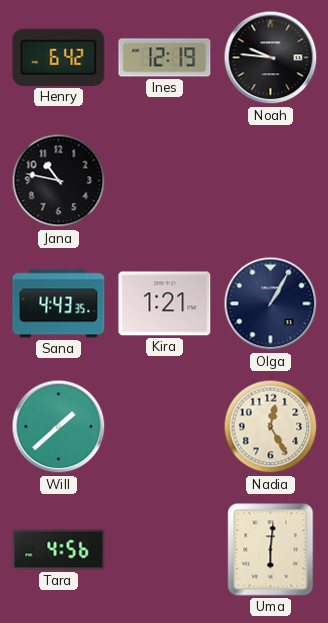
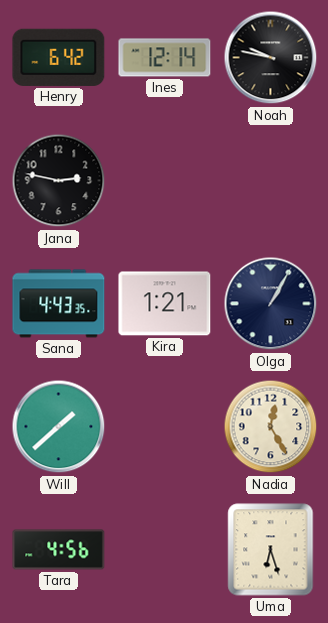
Ines: 12:19 -> 12:14 (165, 58)
Noah: 9:46 -> 9:47 (271, 58)
Jana: 10:47 -> 2:47 (59, 181)
Uma: 6:01 -> 6:27 (271, 550)
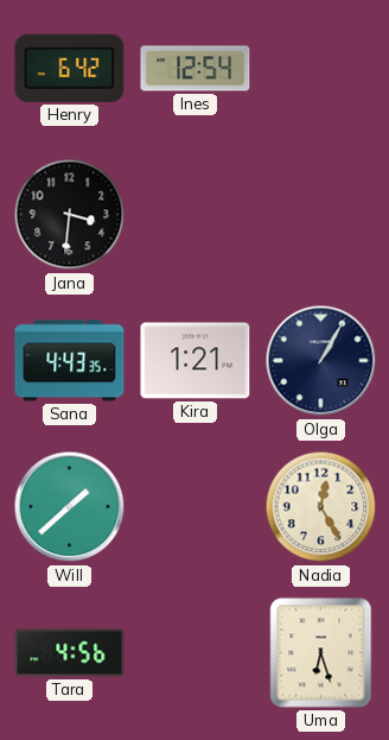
Ines: 12:14 -> 12:54 (196, 69)
Noah: 9:47 -> none (271, 58)
Jana: 2:47 -> 3:31 (70, 215)
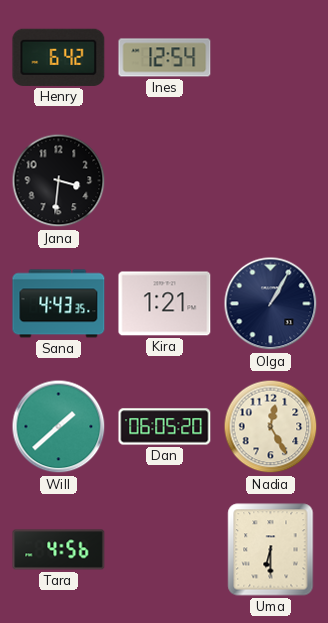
Dan: none -> 06:05 (165, 427)
Uma: 6:27 -> 6:30 (271, 550)
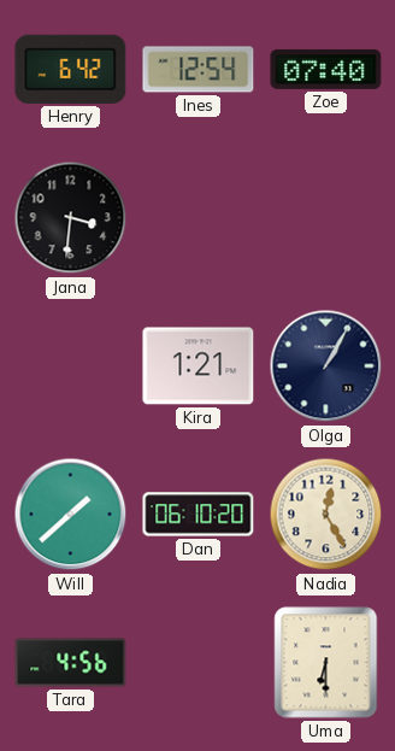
Zoe: none -> 07:40 (326, 69)
Sana: 4:43 -> none (59, 304)
Dan: 06:05 -> 06:10 (199, 515)
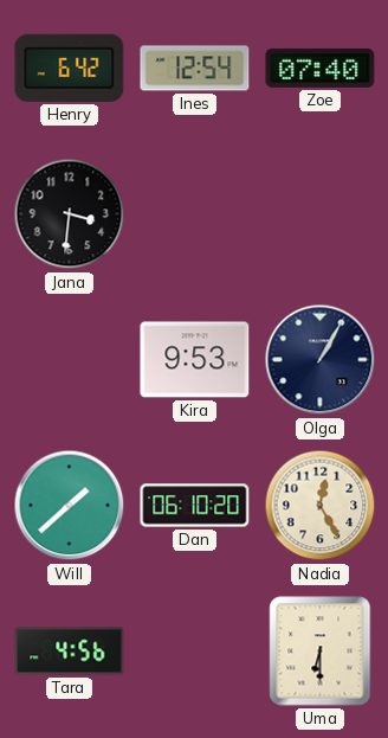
Kira: 1:21 -> 9:53 (195, 360)
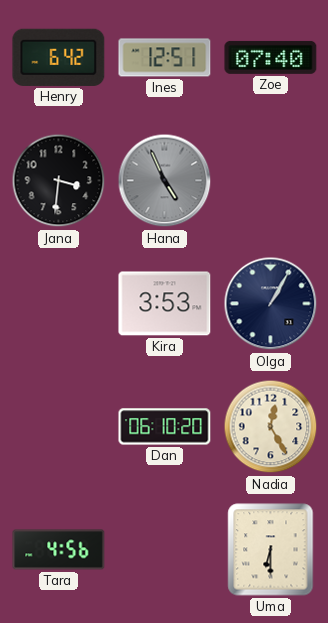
Ines: 12:54 -> 12:51 (165, 58)
Hana: none -> 4:56 (165, 181)
Kira: 9:53 -> 3:53 (165, 304)
Will: 1:38 -> none (70, 506)
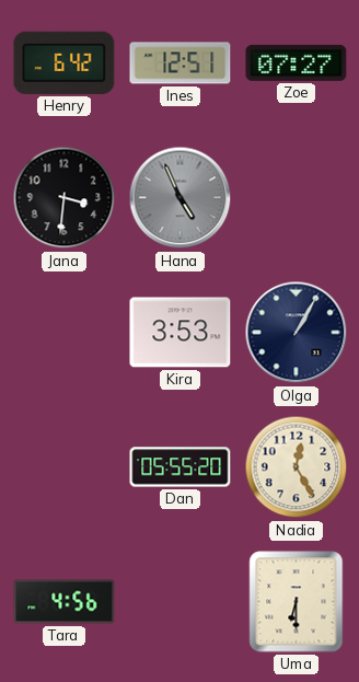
Zoe: 07:40 -> 07:27 (297, 62)
Dan: 06:10 -> 05:55 (181, 467)
